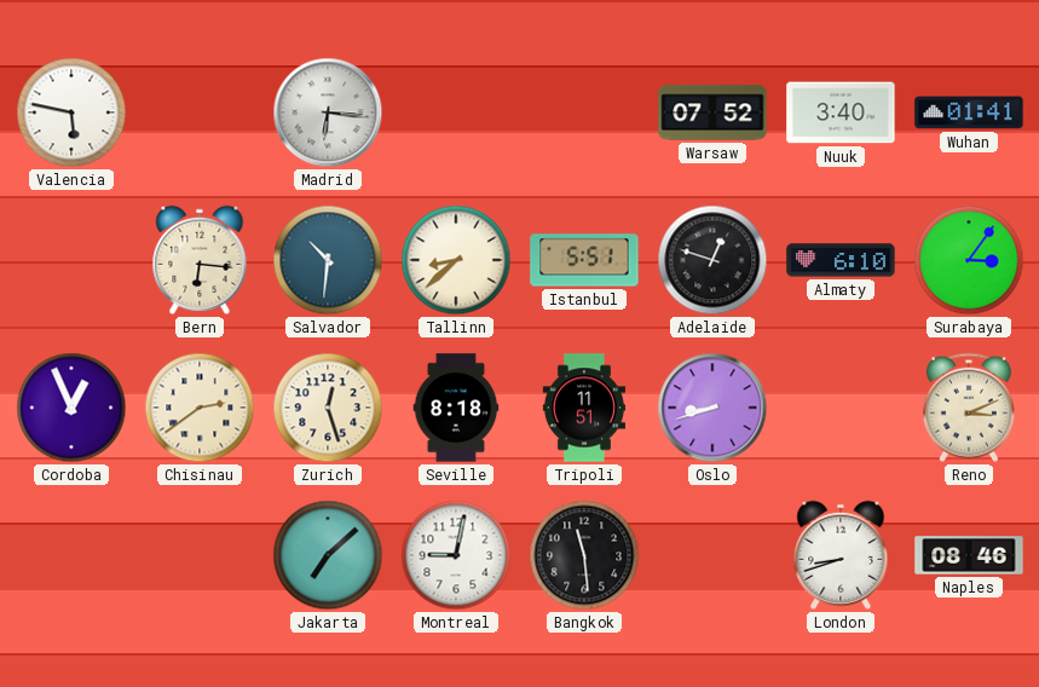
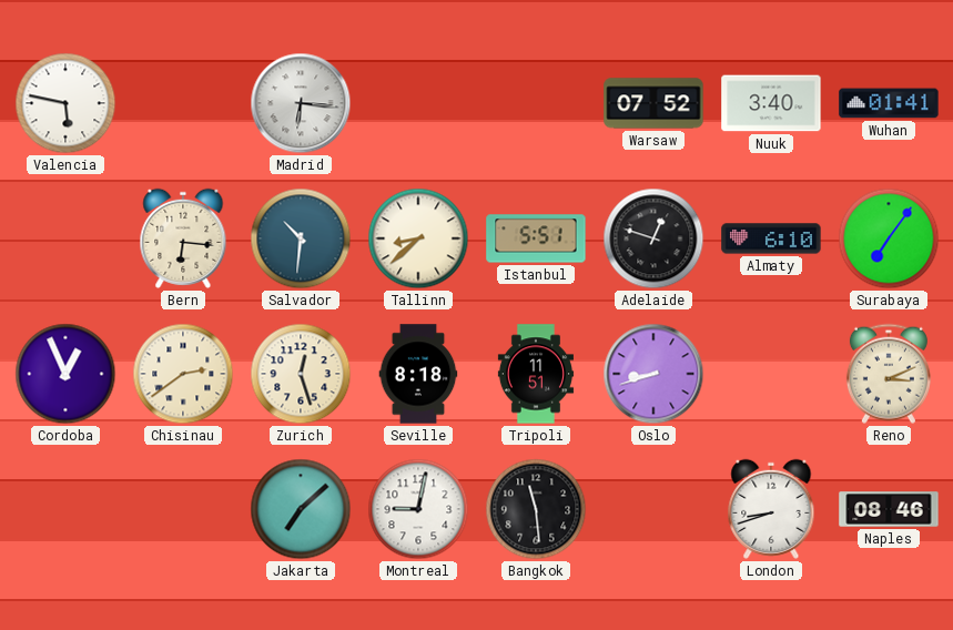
Surabaya: 3:06 -> 7:06 (889, 238)
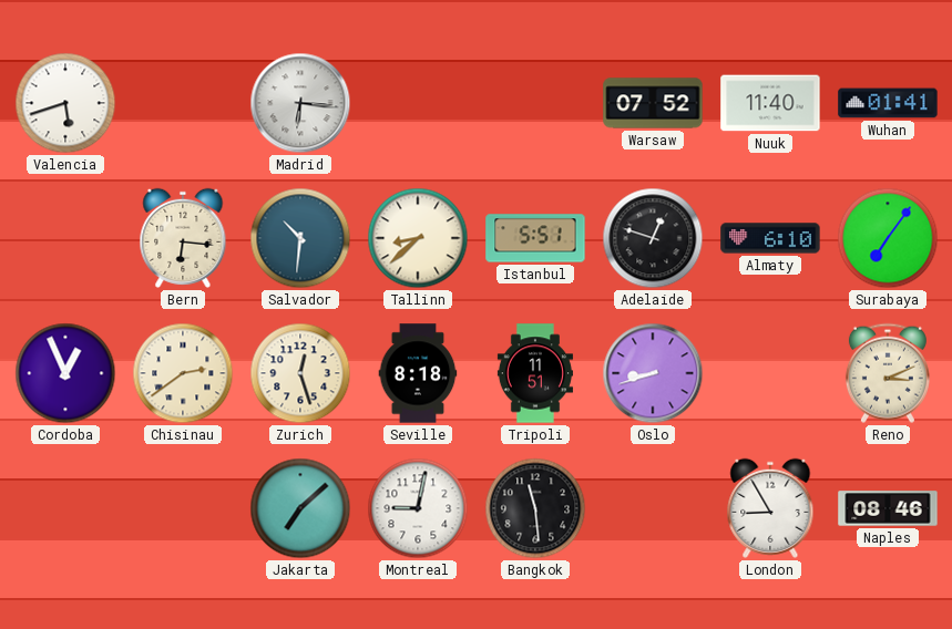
Valencia: 5:47 -> 5:42 (65, 103)
Nuuk: 3:40 -> 11:40 (770, 103)
London: 8:42 -> 8:55 (770, 508)
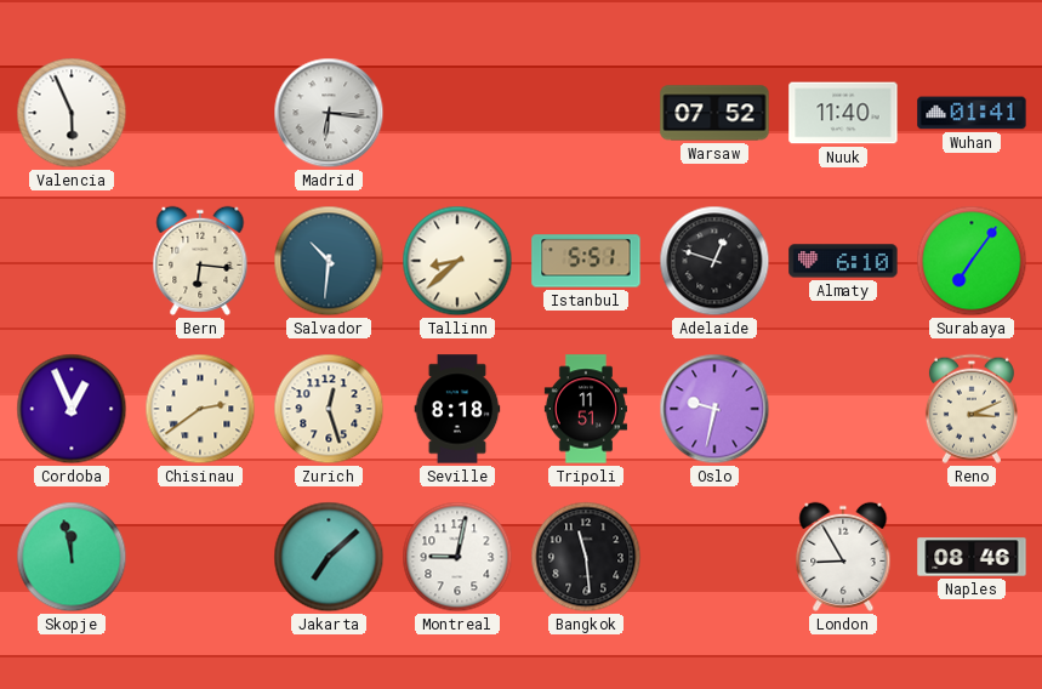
Valencia: 5:42 -> 5:56 (72, 113)
Oslo: 8:42 -> 9:32 (714, 409)
Skopje: none -> 11:58 (72, 557)
